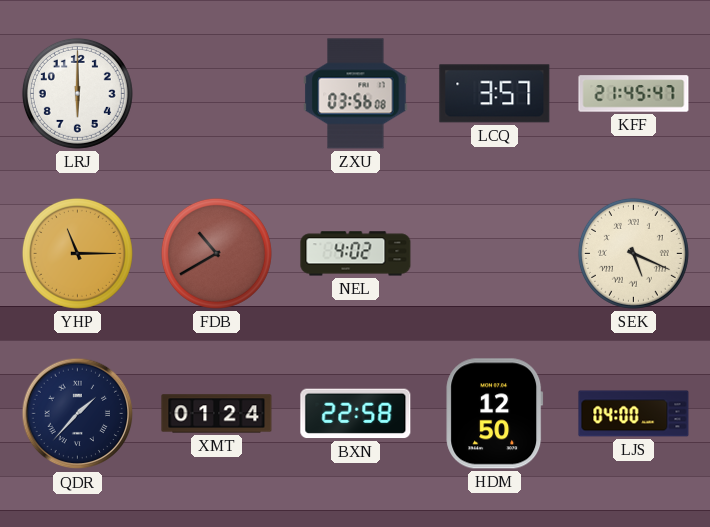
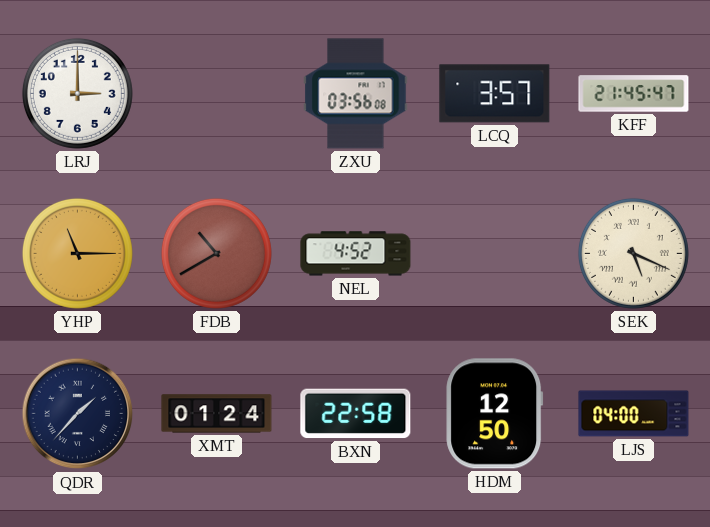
LRJ: 6:00 -> 3:00 (77, 93)
NEL: 4:02 -> 4:52 (356, 254)
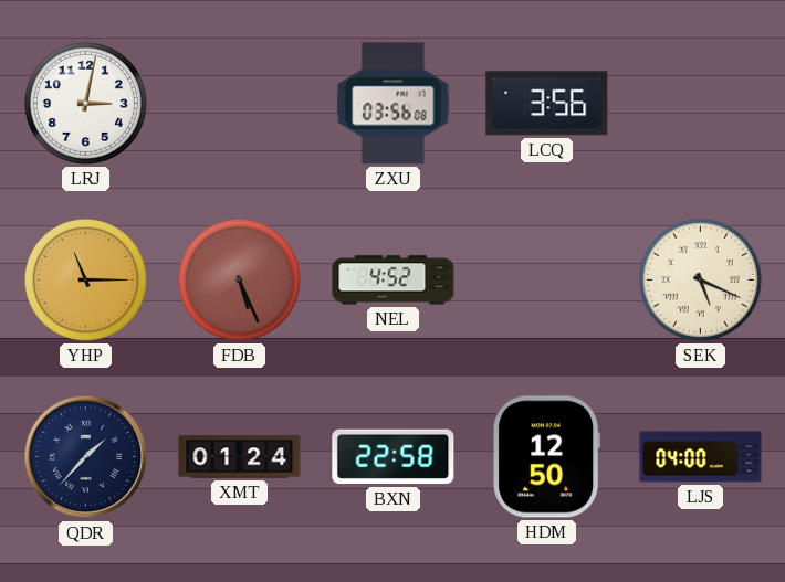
LRJ: 3:00 -> 3:02 (85, 103)
LCQ: 3:57 -> 3:56 (547, 104)
KFF: 21:45 -> none (634, 94)
FDB: 10:40 -> 5:26 (239, 279)
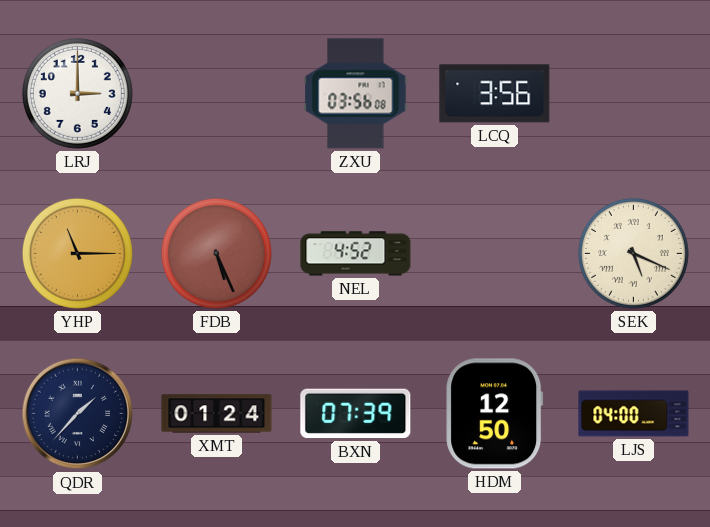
LRJ: 3:02 -> 3:00 (77, 93)
BXN: 22:58 -> 07:39 (356, 414)
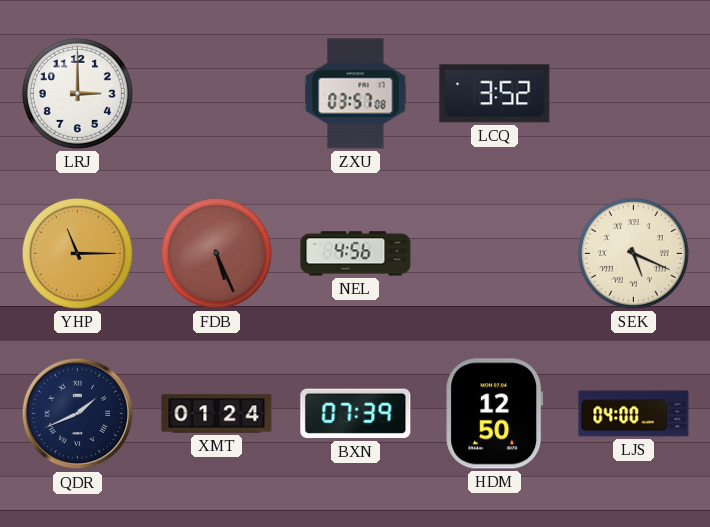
ZXU: 03:56 -> 03:57 (356, 94)
LCQ: 3:56 -> 3:52 (495, 94)
NEL: 4:52 -> 4:56 (356, 254)
QDR: 1:37 -> 1:41 (78, 414)
